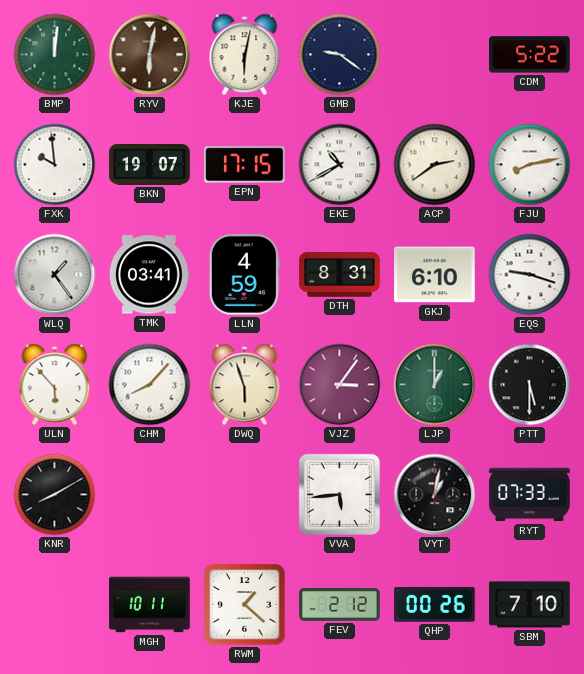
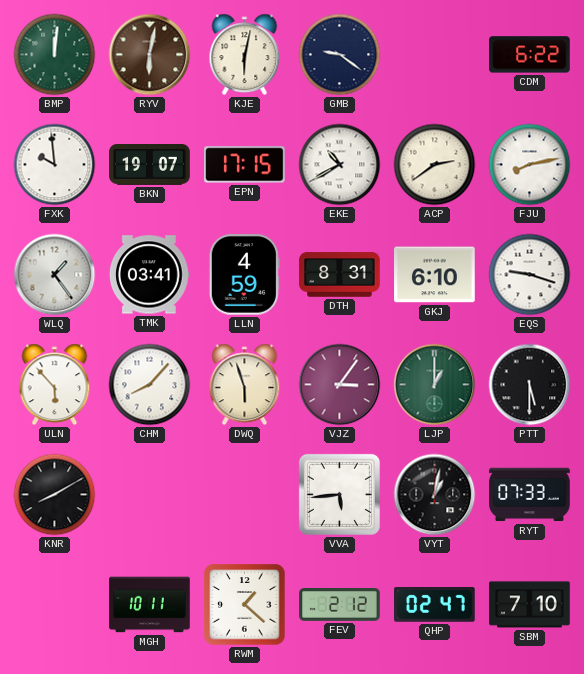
CDM: 5:22 -> 6:22 (530, 55)
QHP: 00:26 -> 02:47 (435, 605)
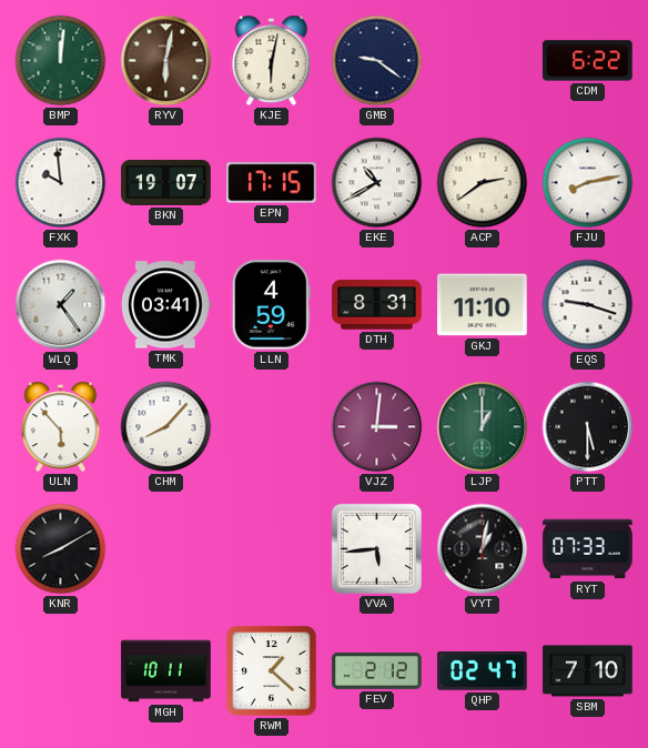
GKJ: 6:10 -> 11:10 (483, 305)
DWQ: 5:57 -> none (245, 385)
VJZ: 3:06 -> 3:01 (377, 427)
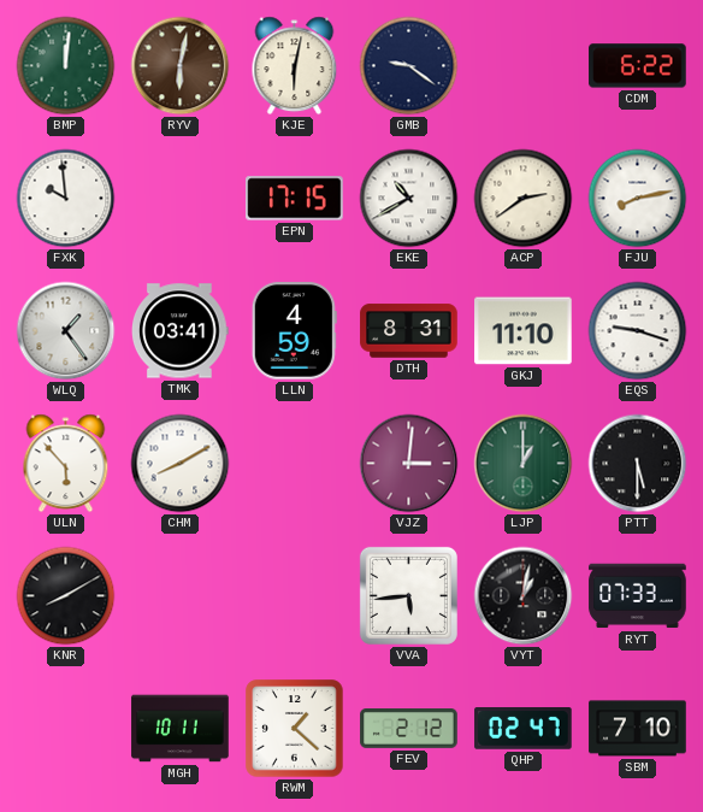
BKN: 19:07 -> none (166, 183)
CHM: 8:07 -> 8:10 (181, 464)
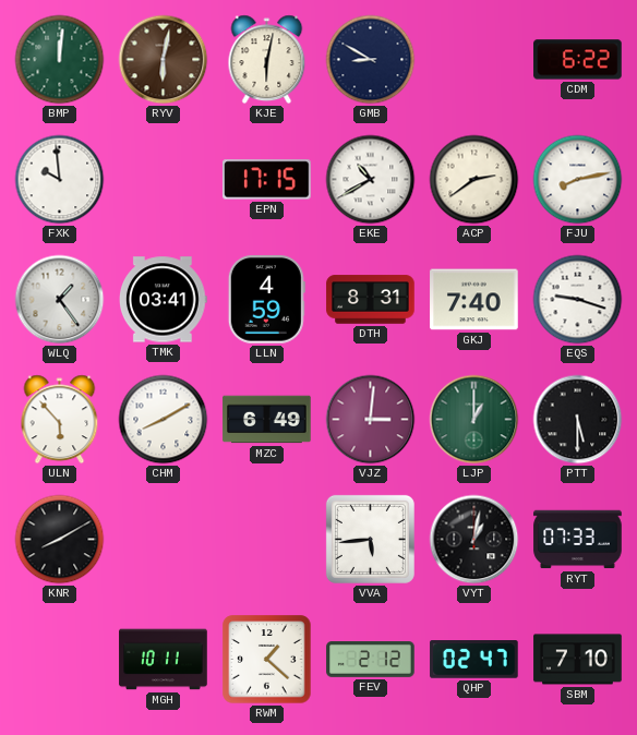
GMB: 9:21 -> 8:50 (371, 60)
GKJ: 11:10 -> 7:40 (474, 300)
MZC: none -> 6:49 (267, 420)
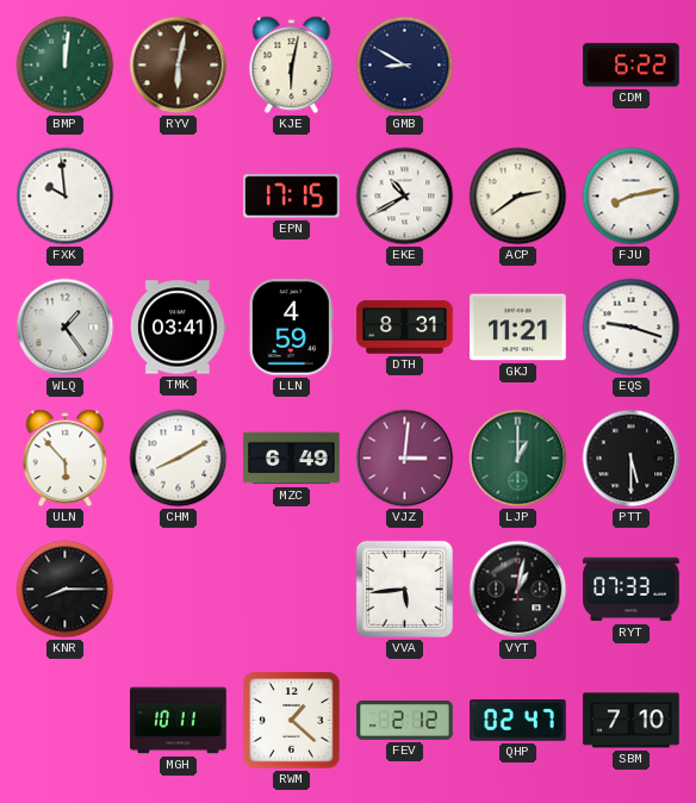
GKJ: 7:40 -> 11:21 (518, 328)
KNR: 8:10 -> 8:15 (66, 590)
